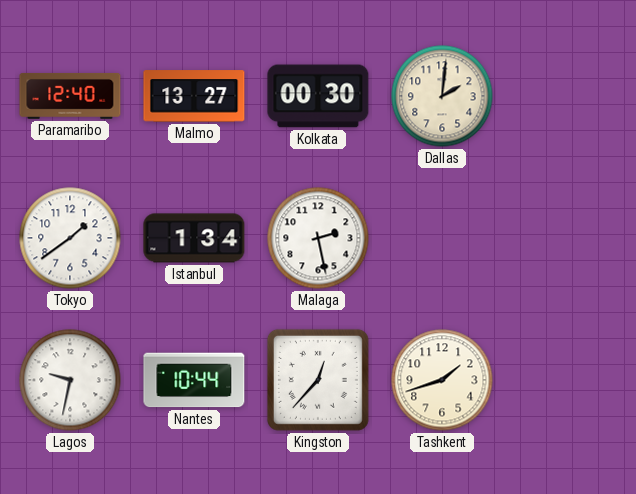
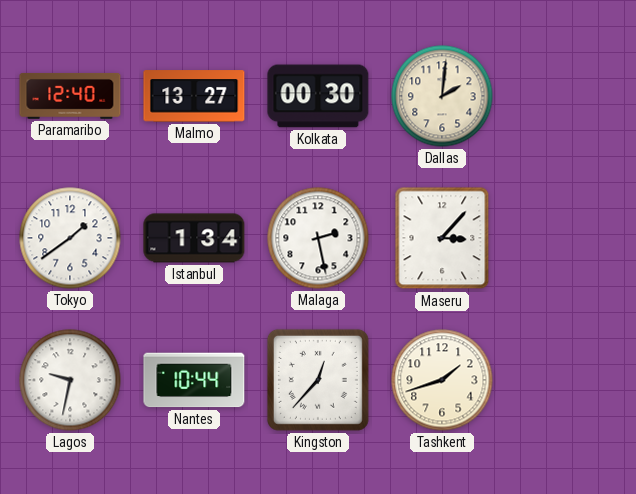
Maseru: none -> 3:07 (442, 238)
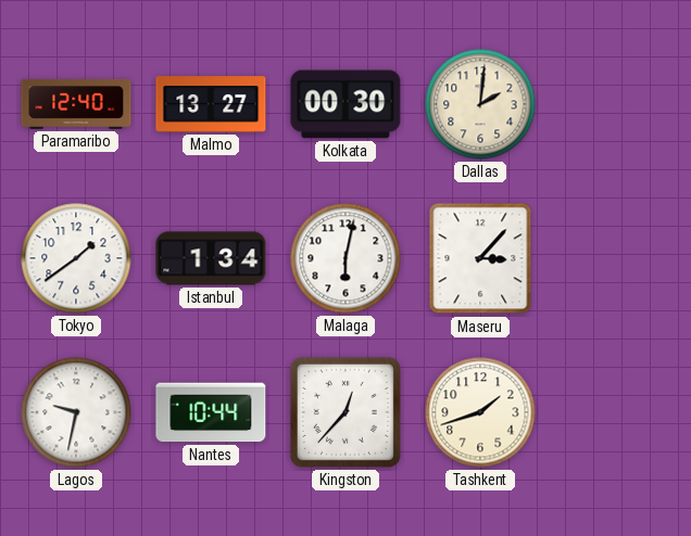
Malaga: 2:28 -> 6:02 (345, 258)
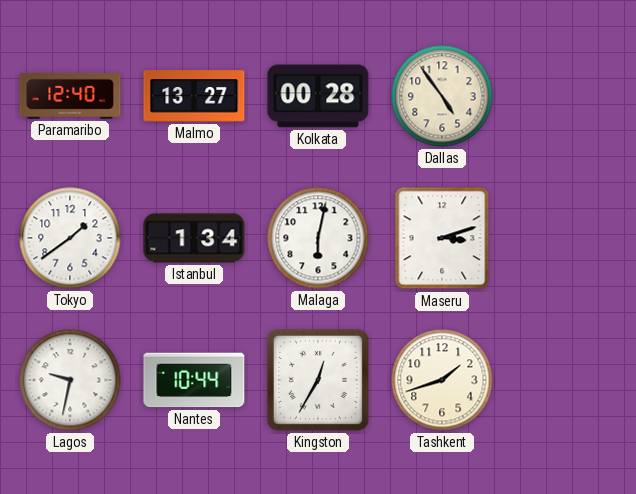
Kolkata: 00:30 -> 00:28 (318, 96)
Dallas: 2:01 -> 4:54 (442, 96)
Maseru: 3:07 -> 3:12 (442, 238)
Kingston: 12:37 -> 12:35 (318, 380)
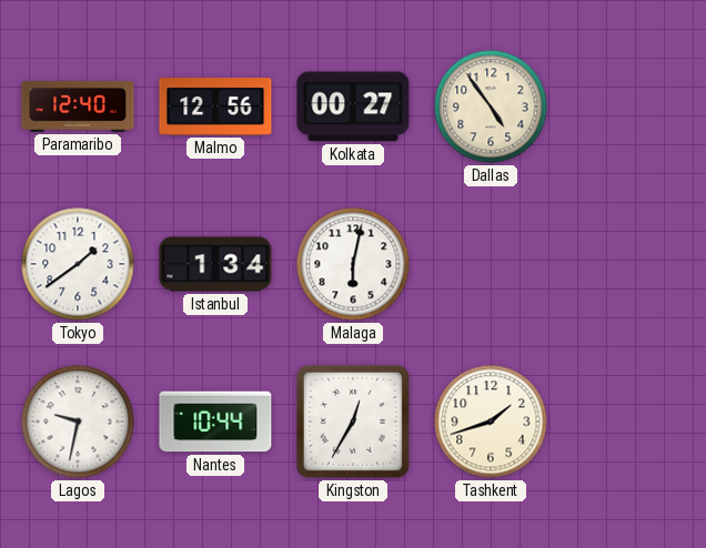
Malmo: 13:27 -> 12:56 (215, 106)
Kolkata: 00:28 -> 00:27 (353, 106)
Maseru: 3:12 -> none (442, 238)
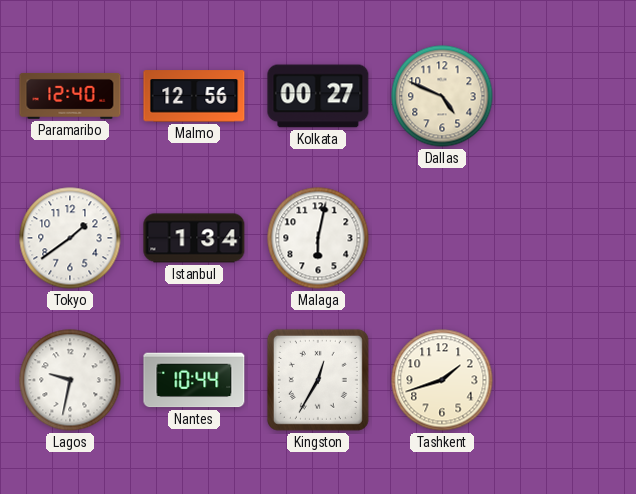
Dallas: 4:54 -> 4:49 (442, 96)
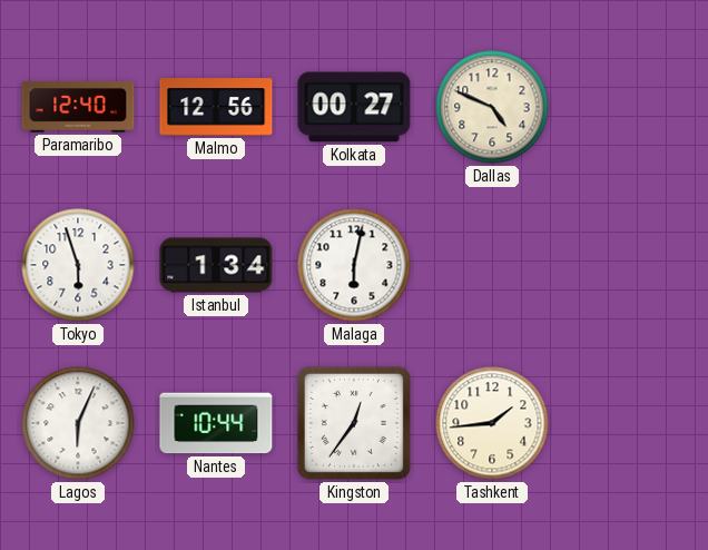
Tokyo: 1:39 -> 5:57 (78, 265)
Lagos: 9:32 -> 6:04 (78, 423)
Kingston: 12:35 -> 12:36 (354, 423)
Tashkent: 1:42 -> 1:44 (492, 423)
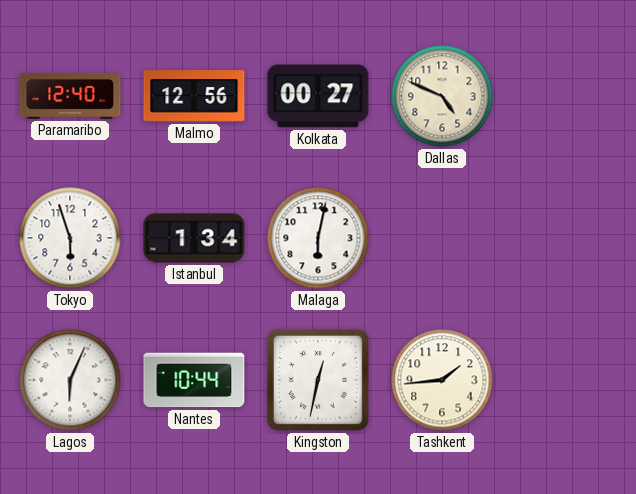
Kingston: 12:36 -> 12:32 (318, 380)
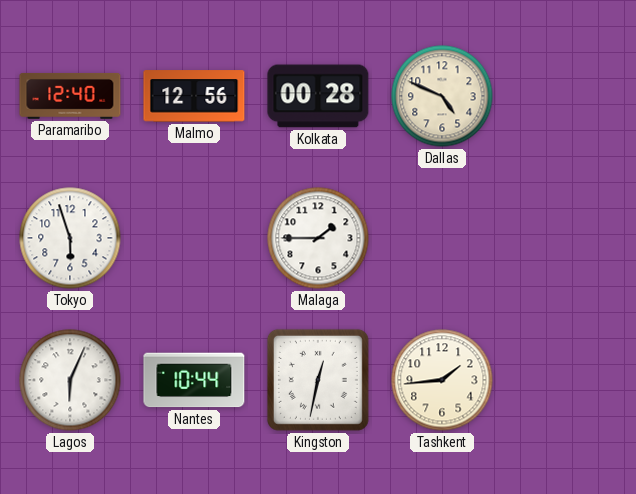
Kolkata: 00:27 -> 00:28 (318, 96)
Istanbul: 1:34 -> none (194, 238)
Malaga: 6:02 -> 1:45 (318, 238)
